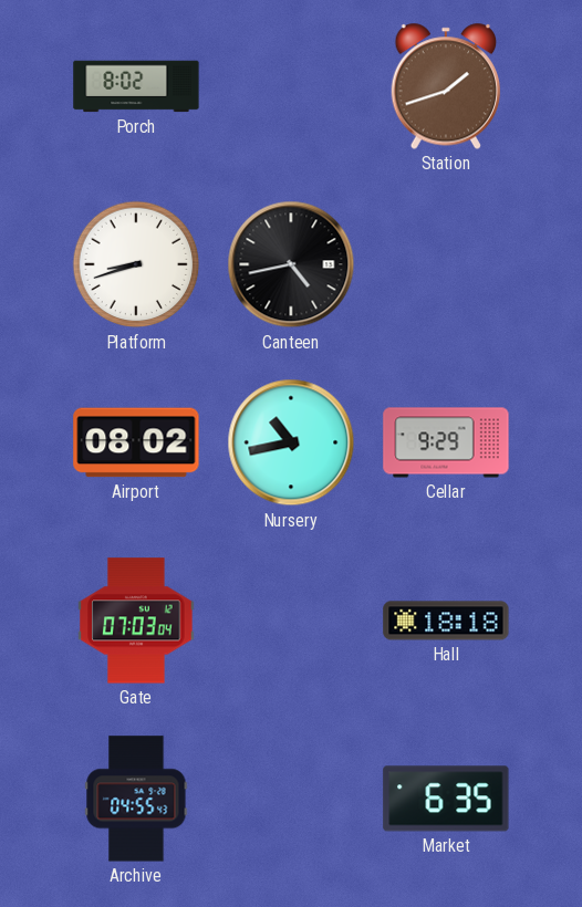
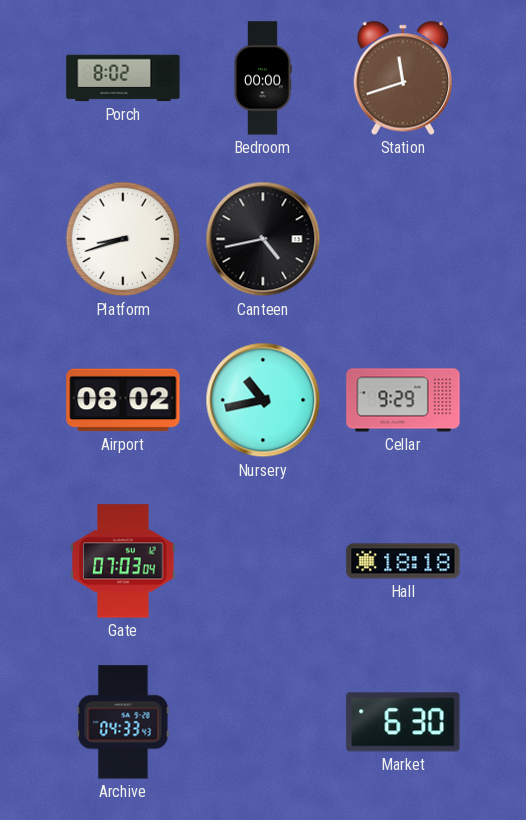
Bedroom: none -> 00:00 (263, 78)
Station: 1:42 -> 11:42 (402, 78)
Archive: 04:55 -> 04:33 (123, 722)
Market: 6:35 -> 6:30 (403, 722)
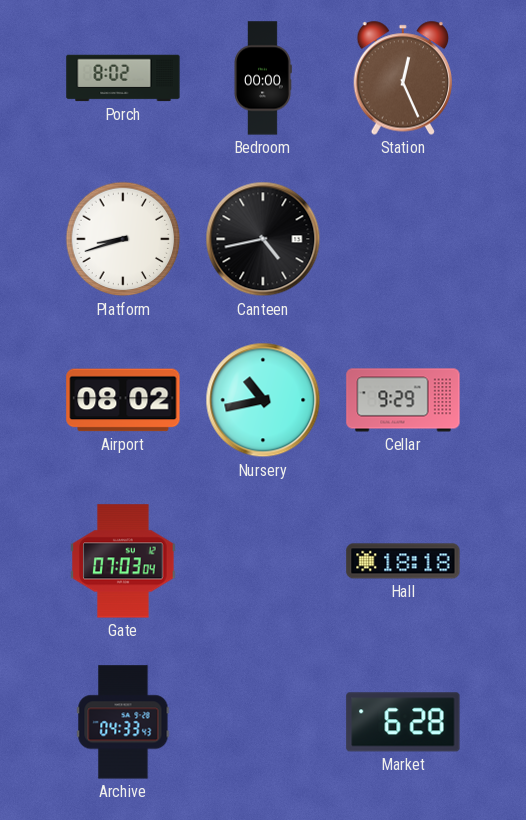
Station: 11:42 -> 12:26 (402, 78)
Market: 6:30 -> 6:28 (403, 722)
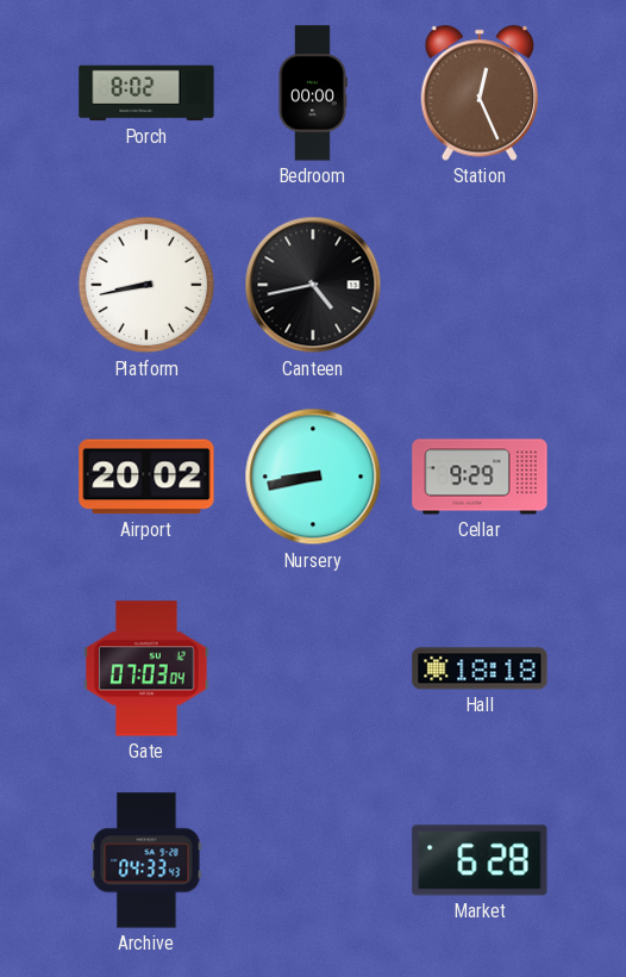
Platform: 8:42 -> 8:43 (146, 285)
Airport: 08:02 -> 20:02 (146, 477)
Nursery: 10:43 -> 8:43 (313, 477)
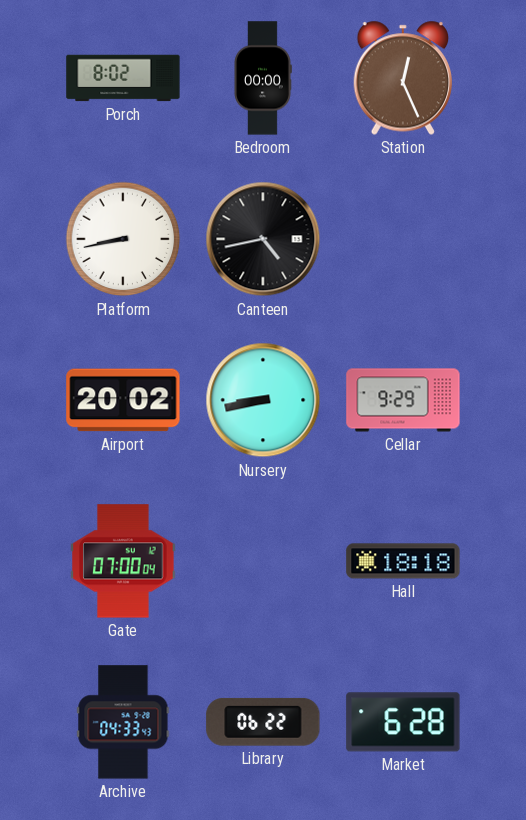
Gate: 07:03 -> 07:00 (123, 561)
Library: none -> 06:22 (263, 722)
